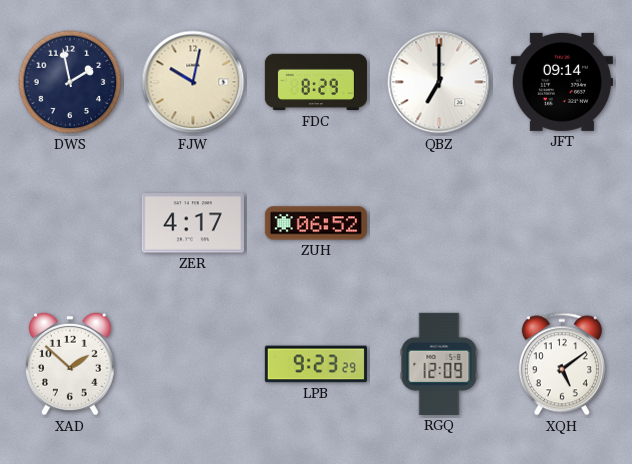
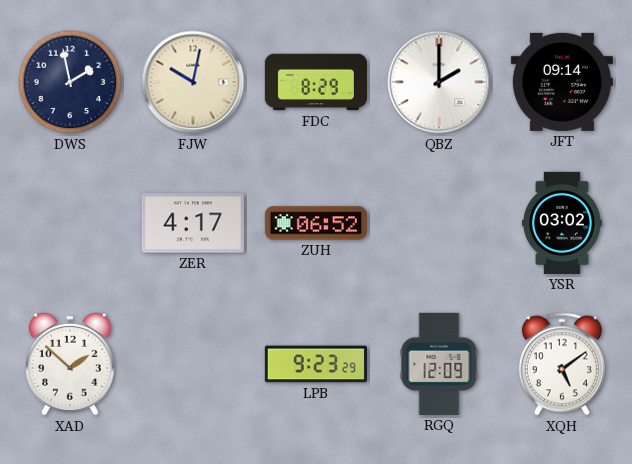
QBZ: 7:00 -> 2:00 (439, 82)
YSR: none -> 03:02 (562, 223)
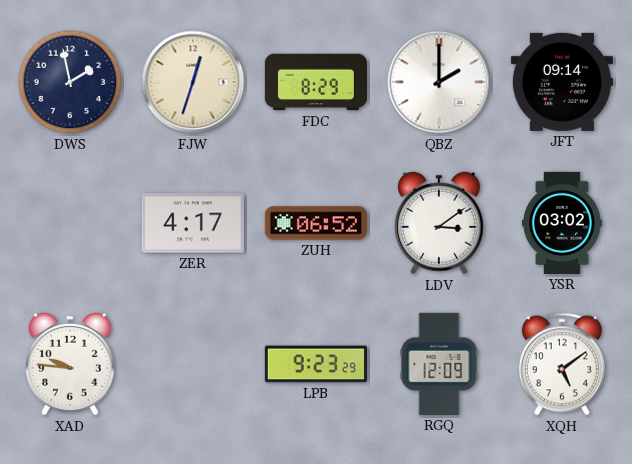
FJW: 10:02 -> 12:33 (193, 82)
LDV: none -> 3:09 (439, 223)
XAD: 1:52 -> 9:46 (70, 364)
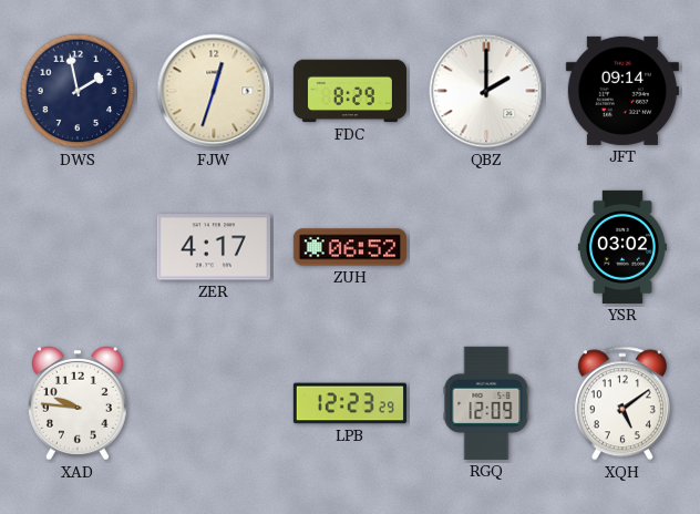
LDV: 3:09 -> none (439, 223)
LPB: 9:23 -> 12:23 (350, 403)
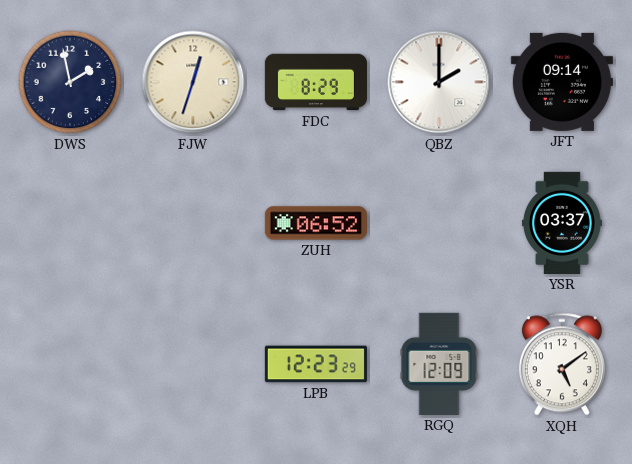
ZER: 4:17 -> none (214, 247)
YSR: 03:02 -> 03:37 (562, 223)
XAD: 9:46 -> none (78, 403)
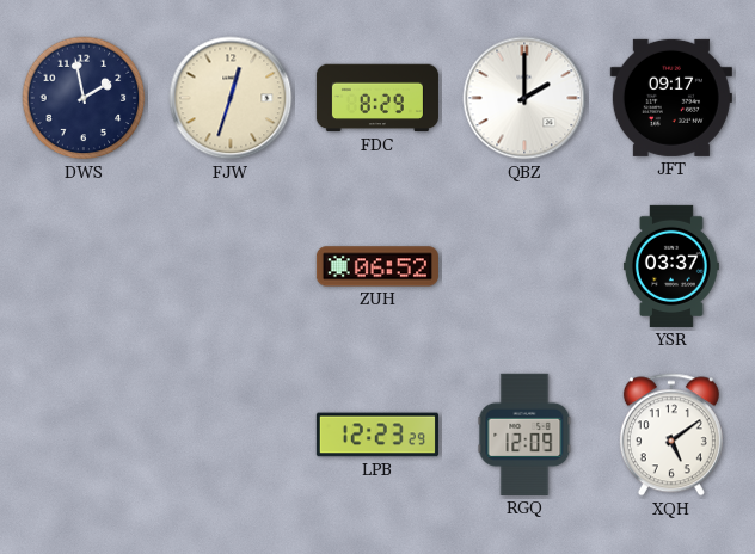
JFT: 09:14 -> 09:17 (671, 98)
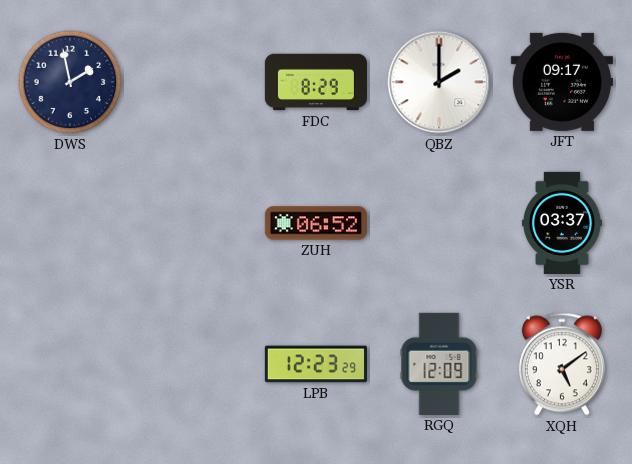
FJW: 12:33 -> none (231, 98)
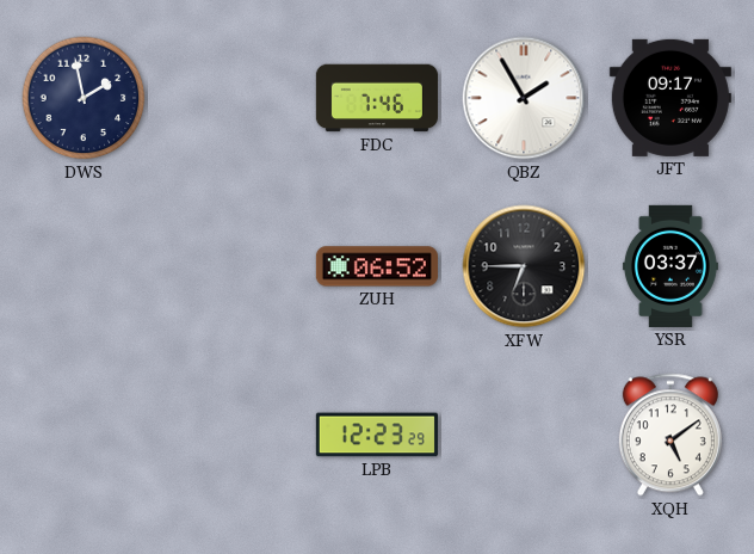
FDC: 8:29 -> 7:46 (377, 98)
QBZ: 2:00 -> 1:55 (524, 98)
XFW: none -> 6:45 (524, 266)
RGQ: 12:09 -> none (439, 364)
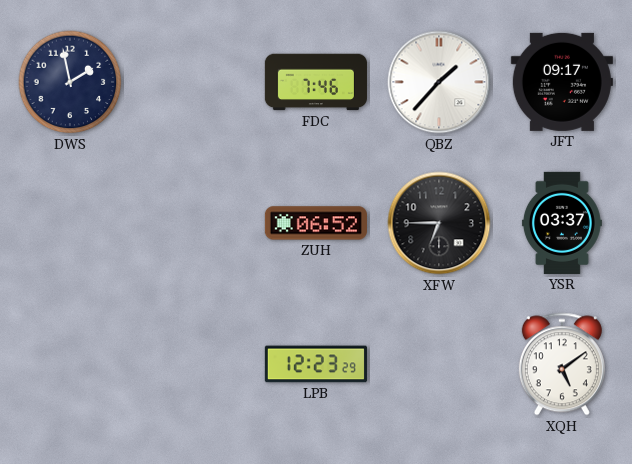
QBZ: 1:55 -> 1:37 (439, 82)
